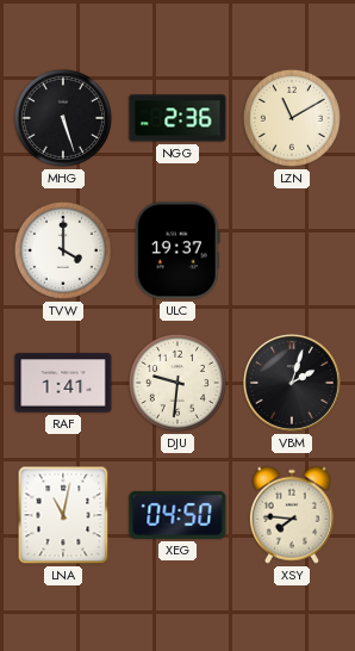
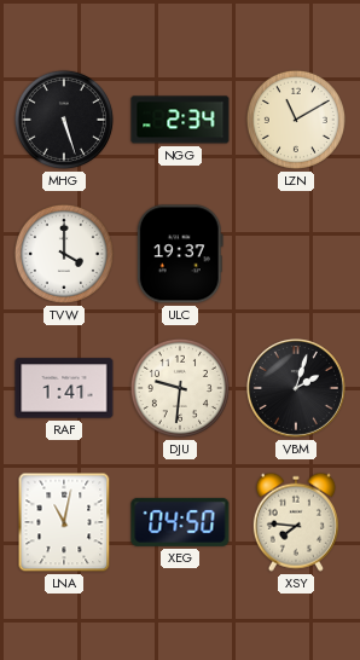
NGG: 2:36 -> 2:34 (180, 120)
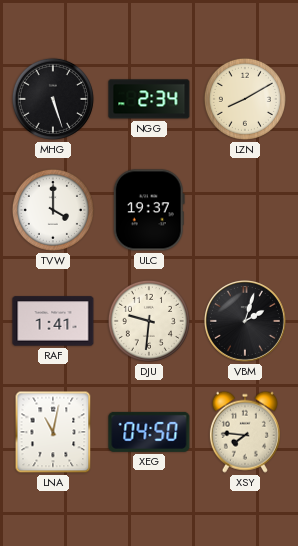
LZN: 11:10 -> 8:10 (245, 99)
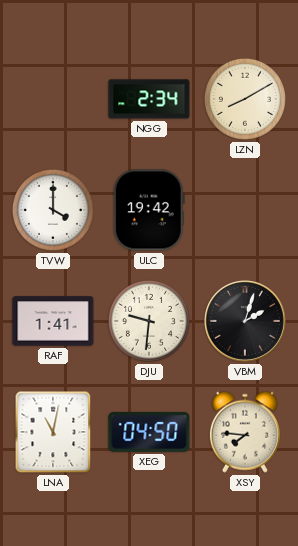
MHG: 5:27 -> none (53, 99)
ULC: 19:37 -> 19:42 (149, 210)
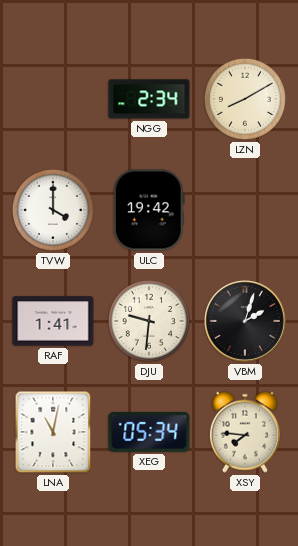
XEG: 04:50 -> 05:34 (149, 432)
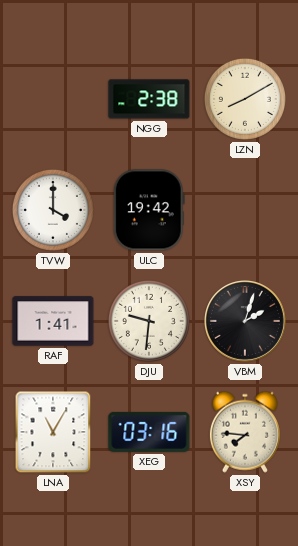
NGG: 2:34 -> 2:38 (149, 99)
LNA: 11:02 -> 11:05 (53, 432)
XEG: 05:34 -> 03:16 (149, 432)
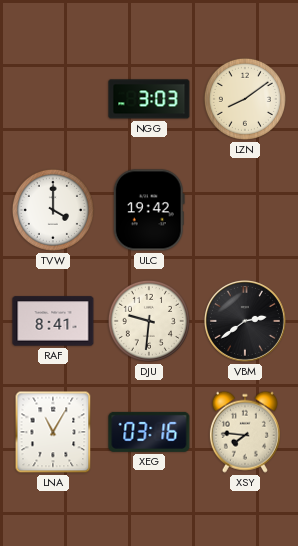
NGG: 2:38 -> 3:03 (149, 99)
LZN: 8:10 -> 8:09 (245, 99)
RAF: 1:41 -> 8:41 (53, 321)
VBM: 2:03 -> 2:39 (245, 321)
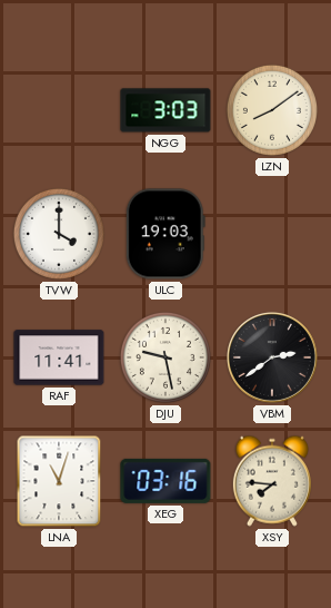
ULC: 19:42 -> 19:03 (165, 234)
RAF: 8:41 -> 11:41 (59, 357)
DJU: 9:31 -> 9:28 (165, 357)
LNA: 11:05 -> 11:03 (59, 481)
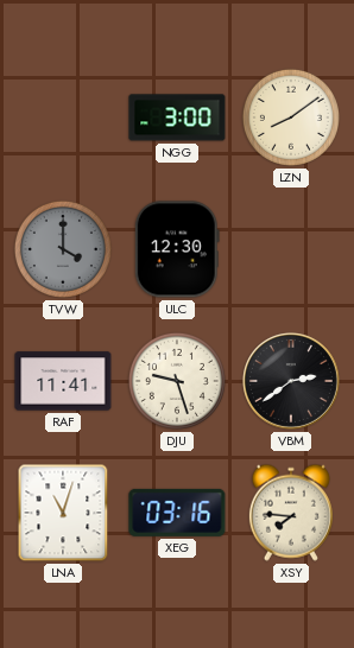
NGG: 3:03 -> 3:00 (177, 117)
TVW dial: white -> grey (63, 249)
ULC: 19:03 -> 12:30 (177, 249)
DJU: 9:28 -> 9:27 (177, 381)
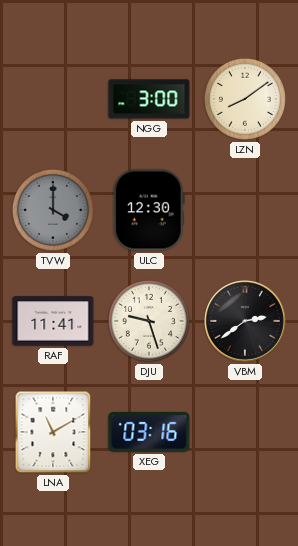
LNA: 11:03 -> 11:10 (53, 432)
XSY: 7:46 -> none (291, 513)
